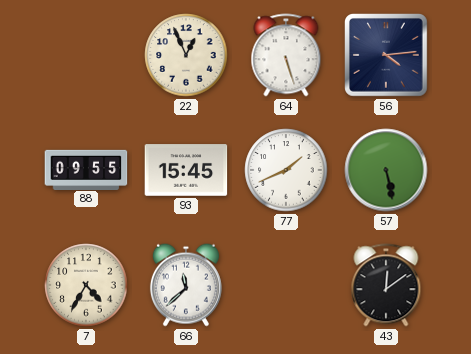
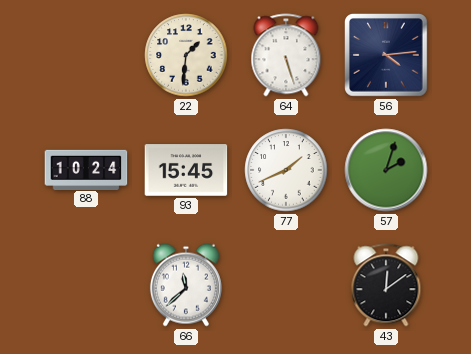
22: 12:56 -> 1:31 (186, 55)
88: 09:55 -> 10:24 (86, 169)
57: 5:28 -> 2:03 (386, 170)
7: 4:35 -> none (86, 285)
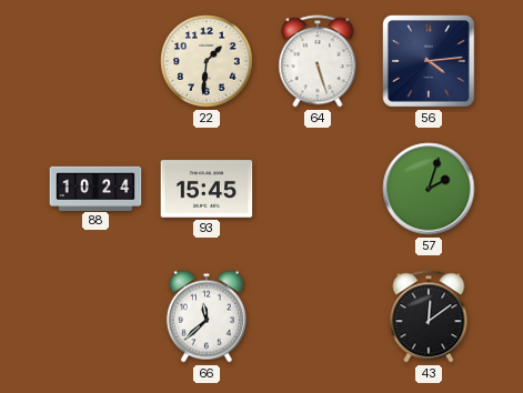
77: 1:41 -> none (286, 170)
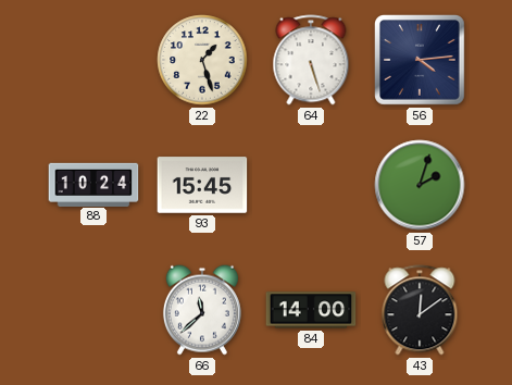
22: 1:31 -> 1:27 (202, 60)
84: none -> 14:00 (311, 310)
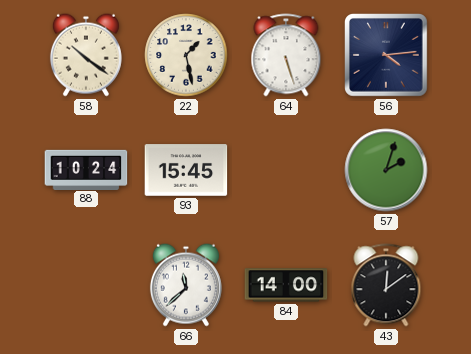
58: none -> 10:21 (86, 55)
22: 1:27 -> 1:28 (186, 55)
